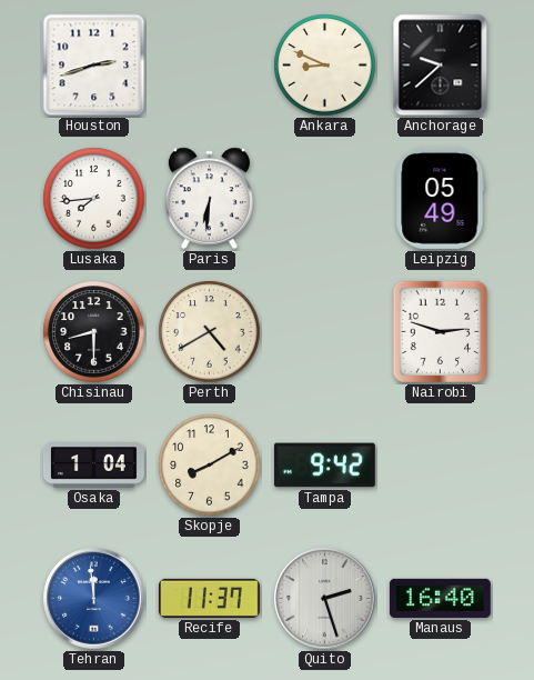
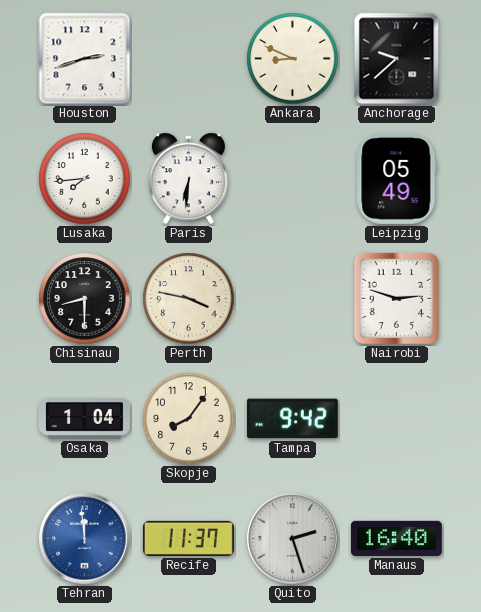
Perth: 4:40 -> 3:47 (189, 299)
Skopje: 8:10 -> 8:06 (189, 419)
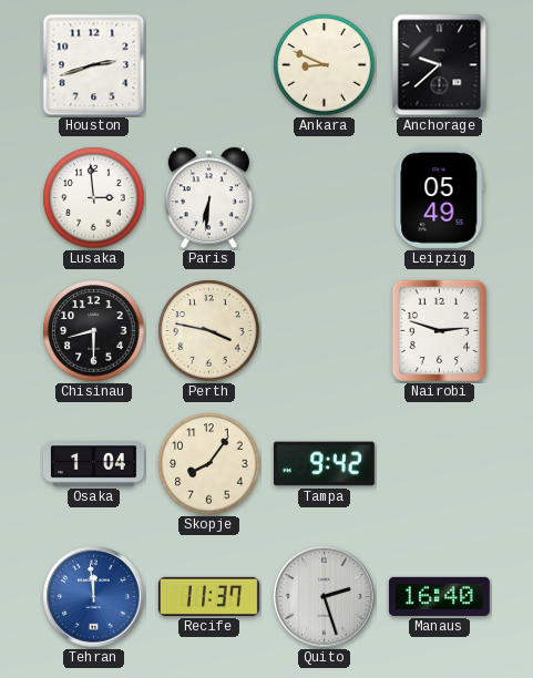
Lusaka: 7:44 -> 2:59 (94, 198)
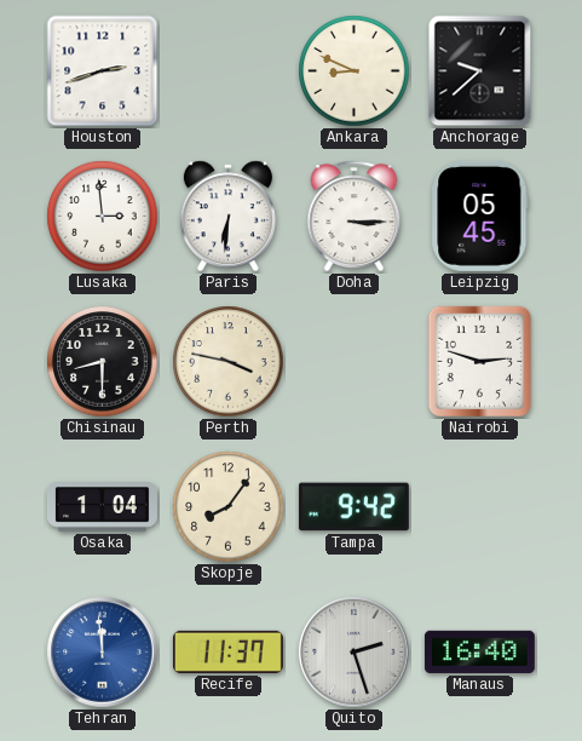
Doha: none -> 3:15 (355, 217)
Leipzig: 05:49 -> 05:45 (480, 216)
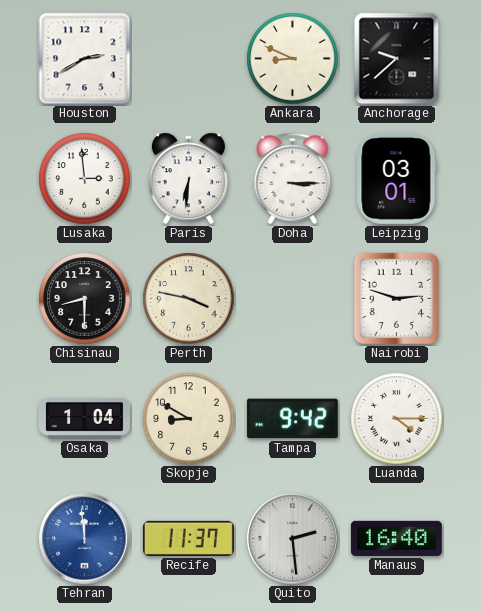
Houston: 2:42 -> 2:40 (85, 59)
Leipzig: 05:45 -> 03:01 (397, 178)
Skopje: 8:06 -> 8:50 (189, 419)
Luanda: none -> 4:15 (397, 419)
Quito: 2:27 -> 2:29 (293, 539)
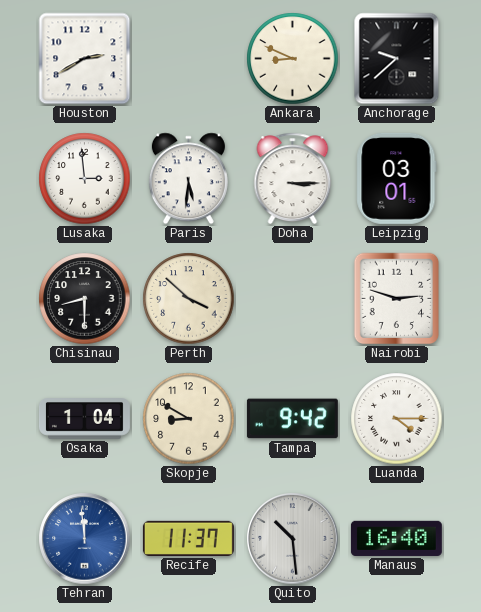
Paris: 6:31 -> 5:31 (188, 179)
Perth: 3:47 -> 3:52 (189, 299)
Quito: 2:29 -> 10:29 (293, 539)
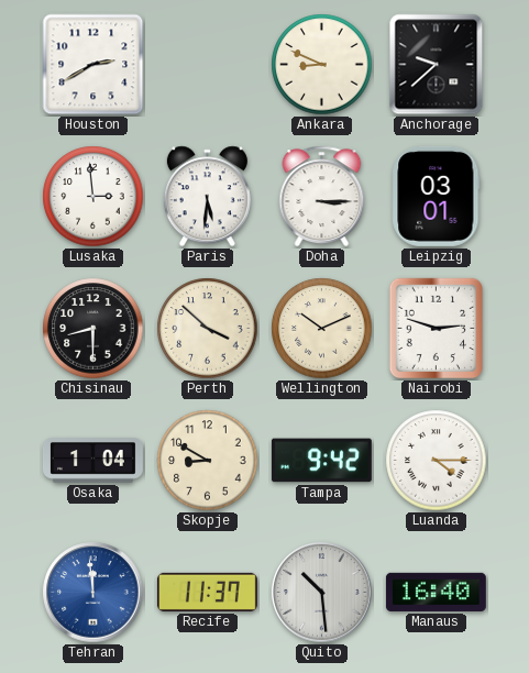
Wellington: none -> 10:11 (322, 329)
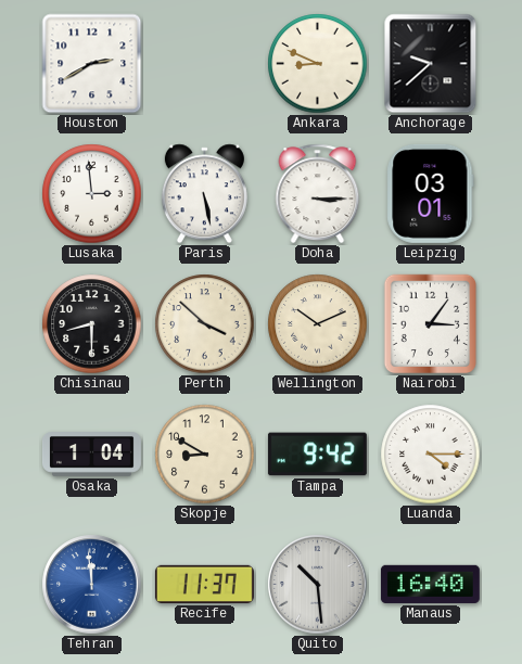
Paris: 5:31 -> 5:28 (204, 194)
Nairobi: 2:48 -> 3:06 (431, 324)
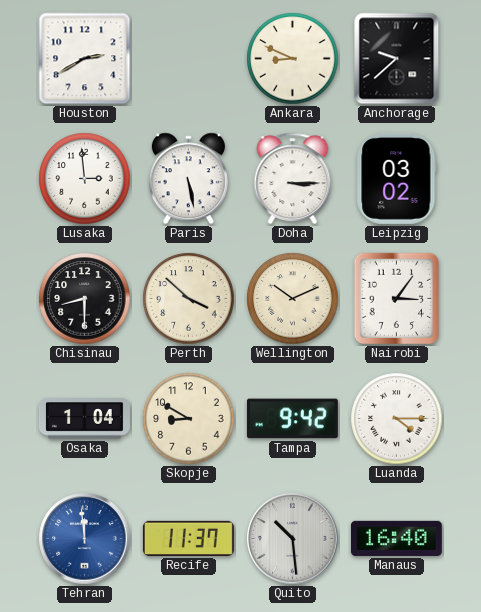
Leipzig: 03:01 -> 03:02 (397, 178)
